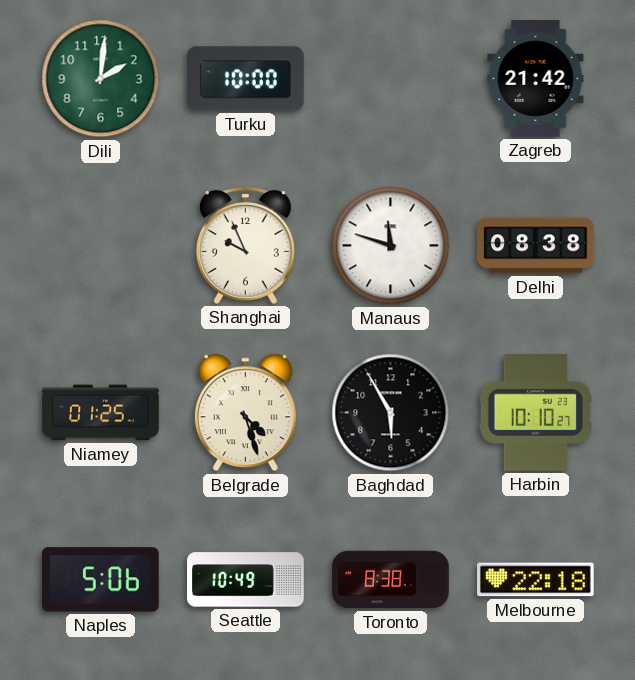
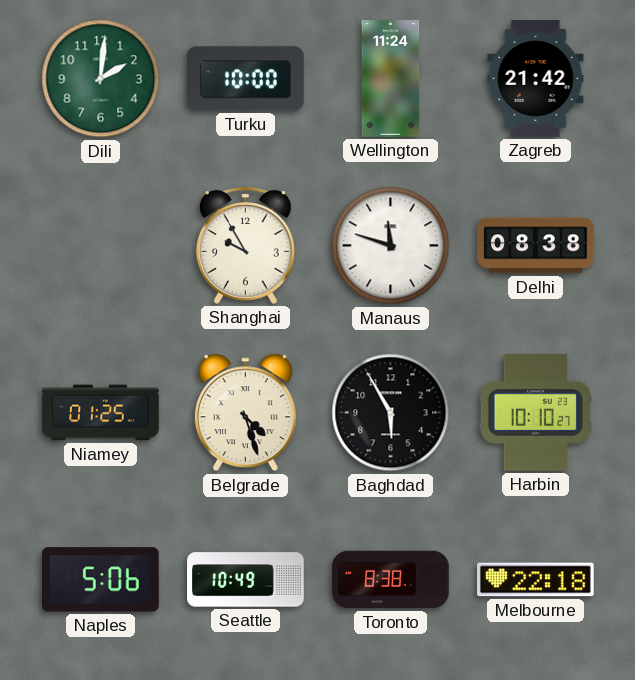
Wellington: none -> 11:24 (391, 79)
Shanghai: 9:56 -> 9:55 (245, 245)
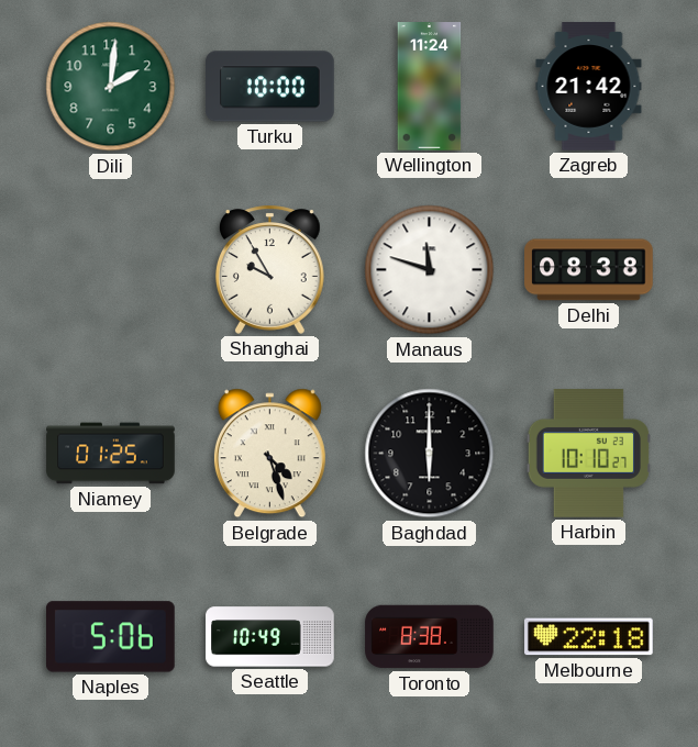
Baghdad: 5:55 -> 6:00 (430, 454)
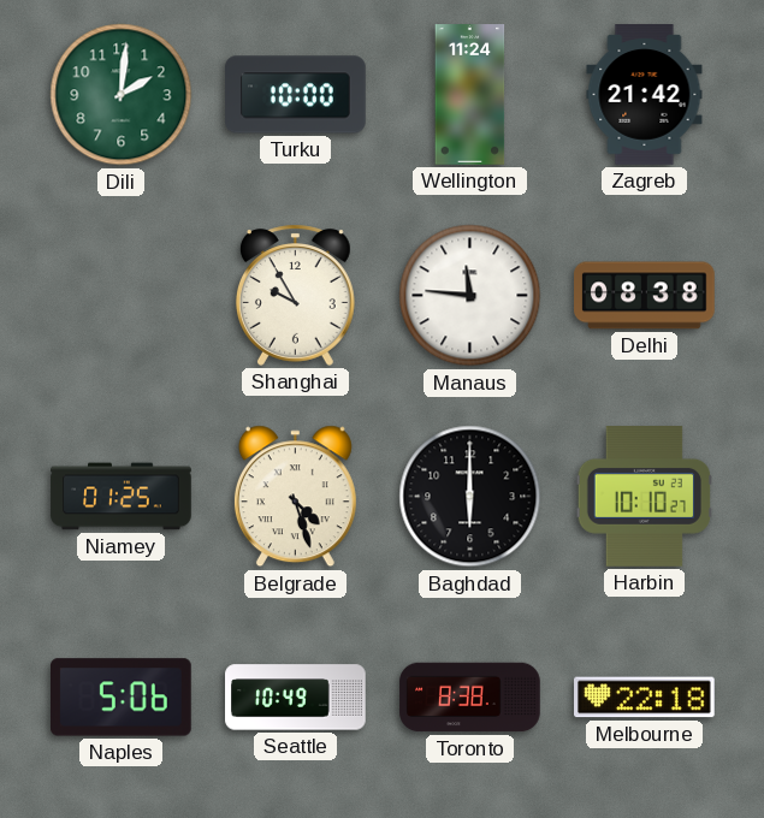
Manaus: 11:48 -> 11:46 (470, 296)
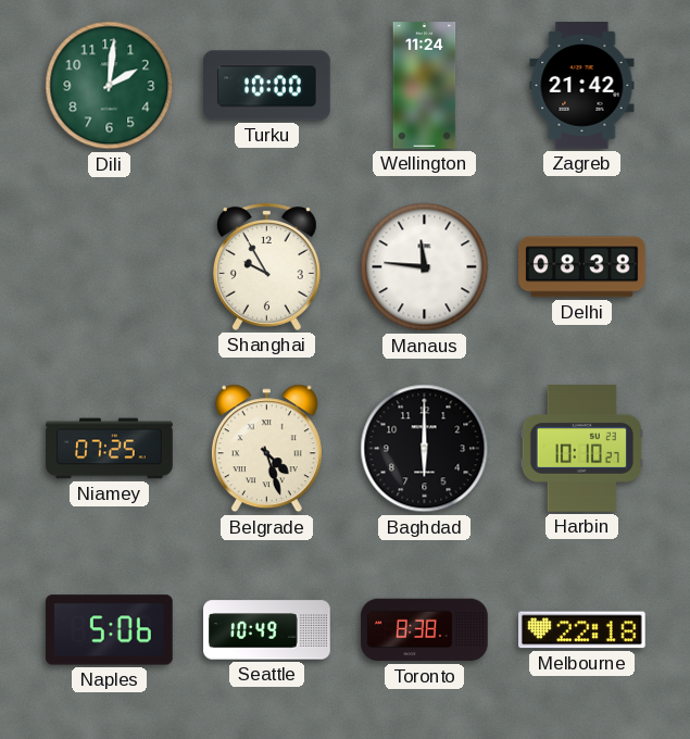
Niamey: 01:25 -> 07:25 (110, 449)
